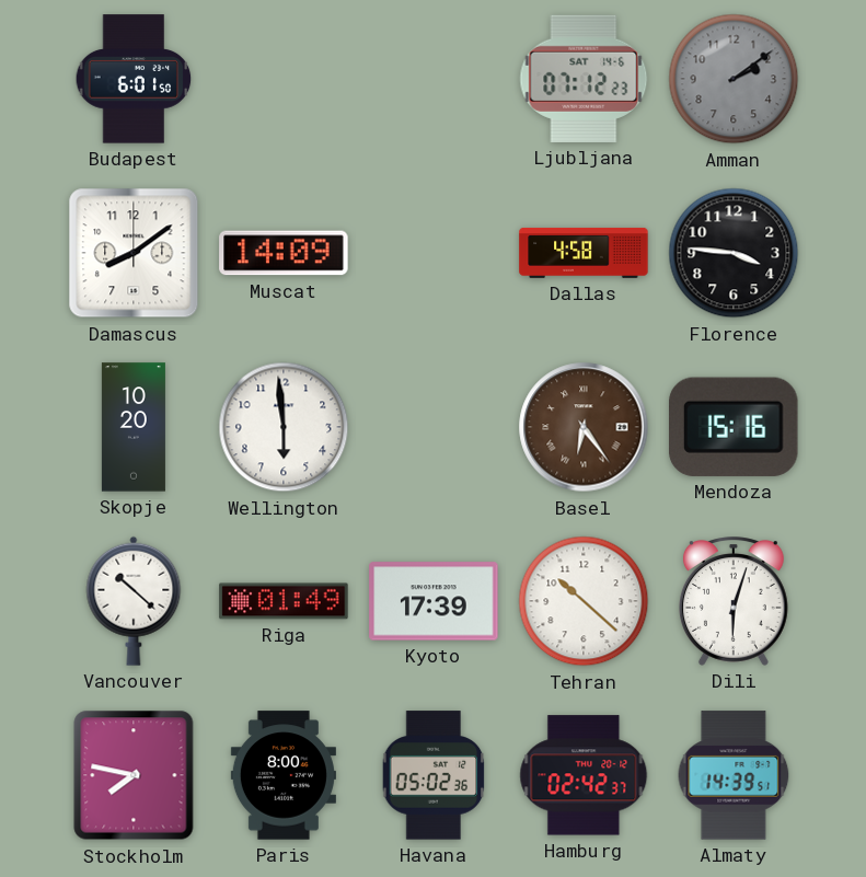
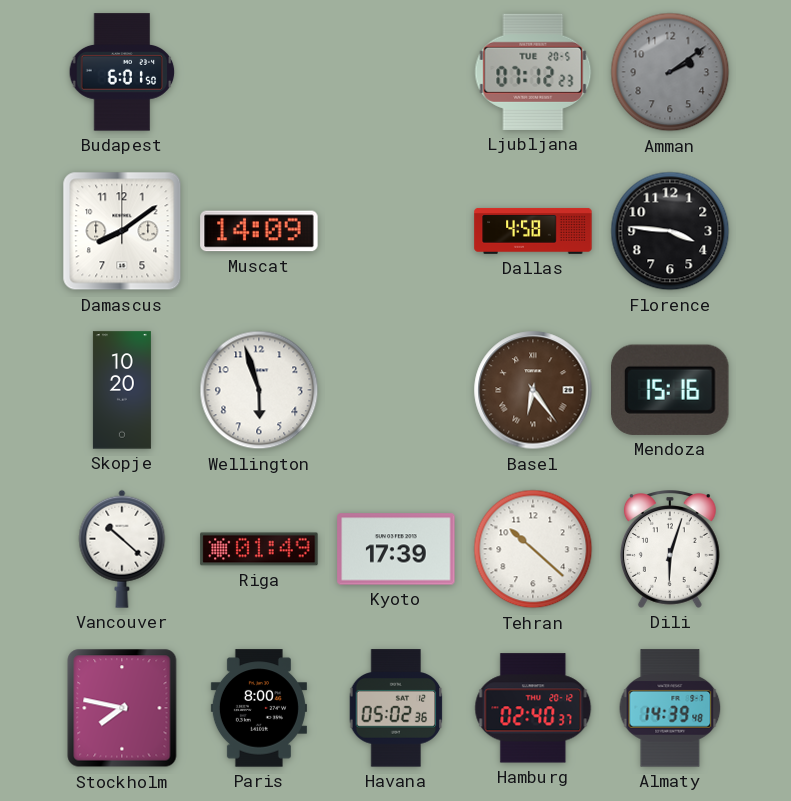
Ljubljana date: SAT 14-6 -> TUE 20-5 (533, 72)
Wellington: 5:59 -> 5:57 (259, 390)
Hamburg: 02:42 -> 02:40 (533, 708)
Almaty: 14:39:51 -> 14:39:48 (670, 708)
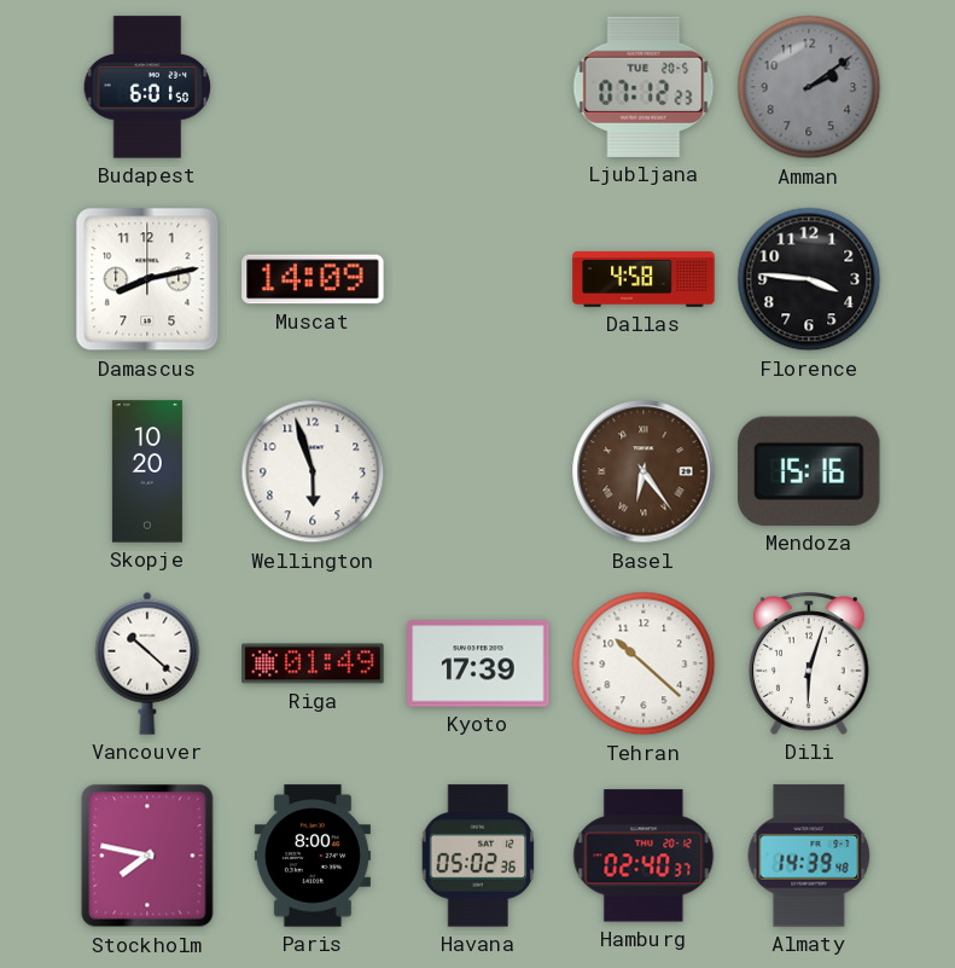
Damascus: 8:09 -> 8:13 (147, 279)
